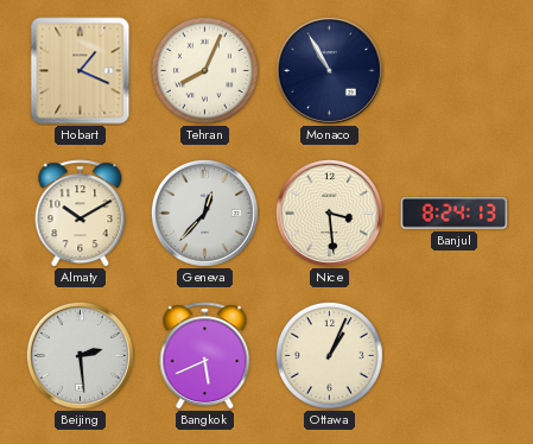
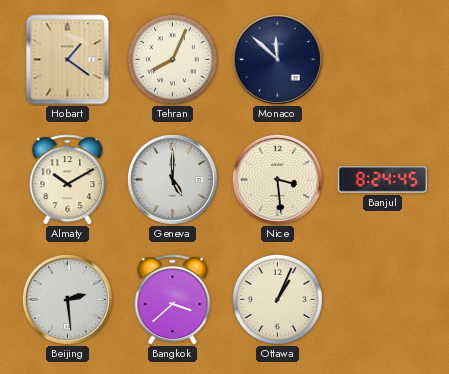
Hobart: 1:19 -> 1:21 (68, 60)
Monaco: 10:55 -> 11:52 (277, 59)
Geneva: 12:37 -> 5:00 (172, 179)
Banjul: 8:24:13 -> 8:24:45 (383, 180)
Bangkok: 5:41 -> 3:38 (173, 300)
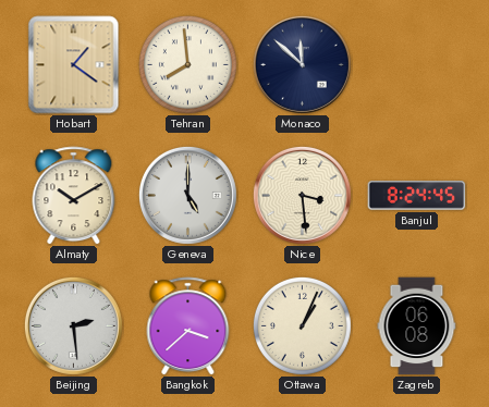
Tehran: 8:04 -> 7:59 (187, 64)
Zagreb: none -> 06:08 (417, 326)
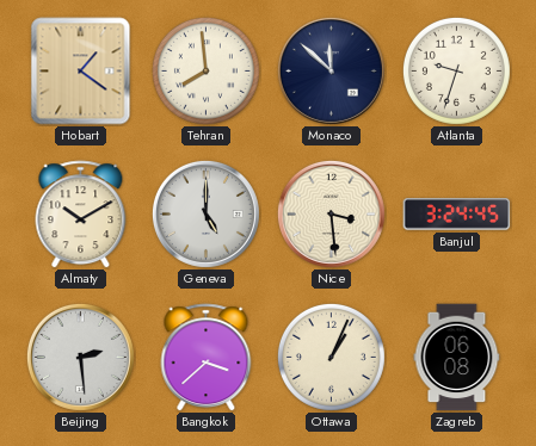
Atlanta: none -> 9:33 (456, 70)
Banjul: 8:24 -> 3:24 (457, 215)
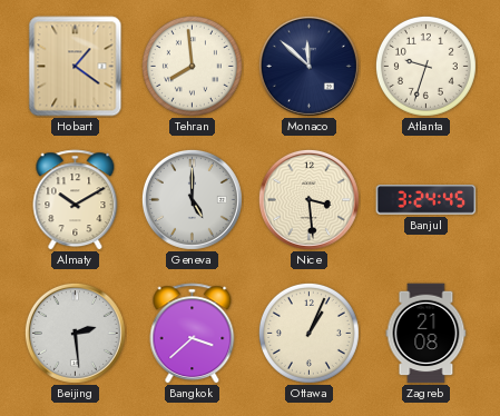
Zagreb: 06:08 -> 21:08 (427, 334)
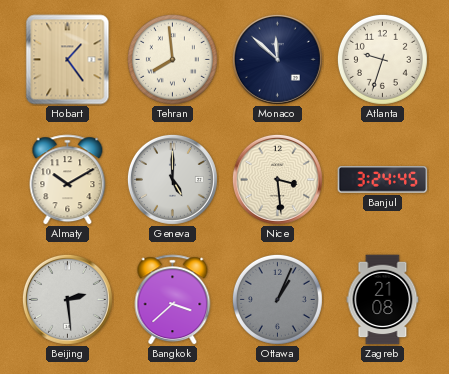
Hobart: 1:21 -> 1:24 (68, 60)
Ottawa dial: cream -> grey (277, 299)
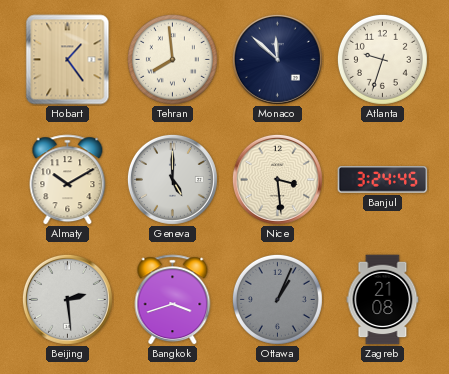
Bangkok: 3:38 -> 3:42 (173, 300)
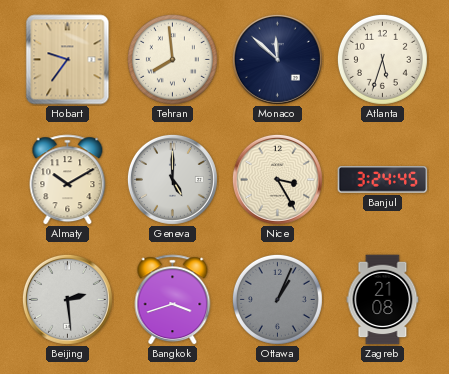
Hobart: 1:24 -> 9:36 (68, 60)
Atlanta: 9:33 -> 5:33 (382, 59)
Nice: 3:29 -> 3:25 (277, 179)
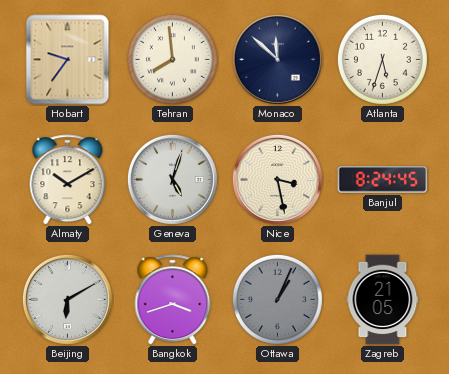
Geneva: 5:00 -> 5:03 (172, 179)
Nice: 3:25 -> 3:28 (277, 179)
Banjul: 3:24 -> 8:24 (383, 180)
Beijing: 2:29 -> 6:10 (67, 299)
Zagreb: 21:08 -> 21:05 (383, 300)
